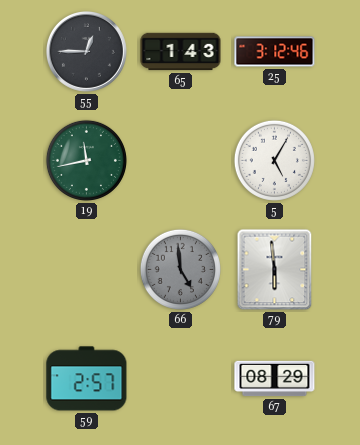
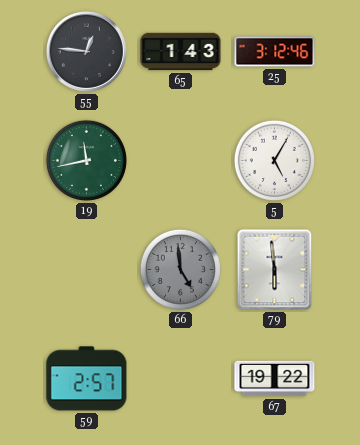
55: 12:45 -> 12:46 (86, 51)
67: 08:29 -> 19:22 (275, 379)
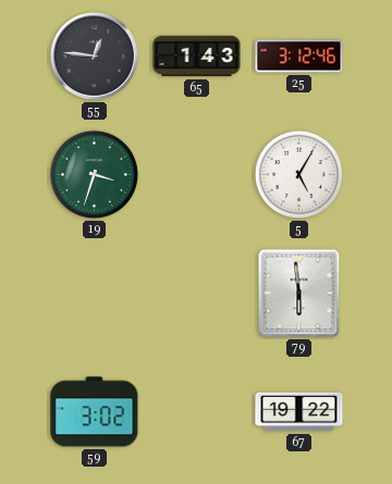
19: 11:43 -> 3:33 (94, 174)
66: 4:59 -> none (180, 269)
59: 2:57 -> 3:02 (95, 412)
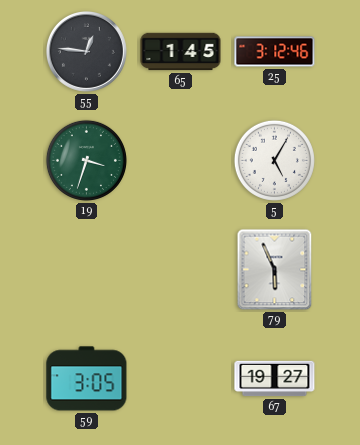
65: 1:43 -> 1:45 (181, 52)
79: 5:59 -> 5:56 (275, 270)
59: 3:02 -> 3:05 (87, 379)
67: 19:22 -> 19:27 (275, 379)
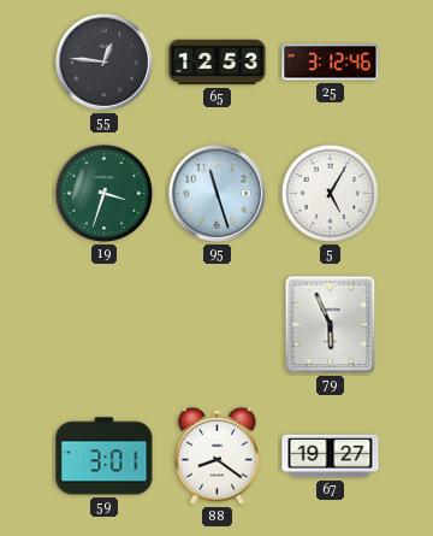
65: 1:45 -> 12:53 (218, 63)
95: none -> 11:27 (216, 193)
59: 3:05 -> 3:01 (105, 457)
88: none -> 8:21 (216, 455)
